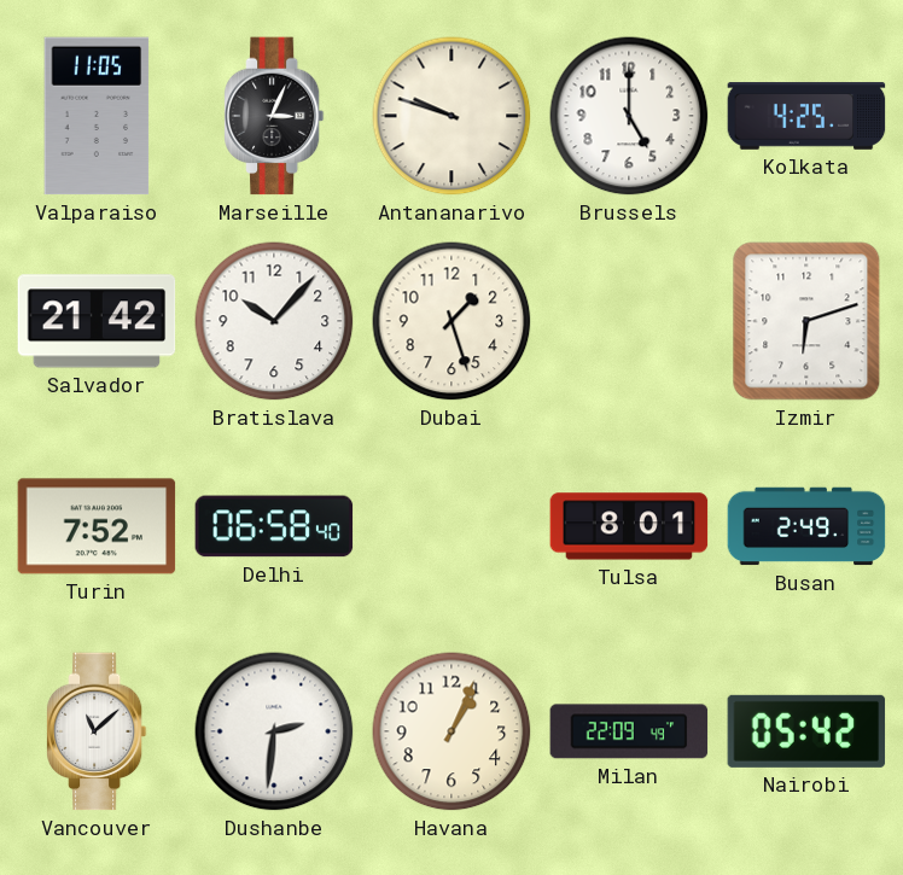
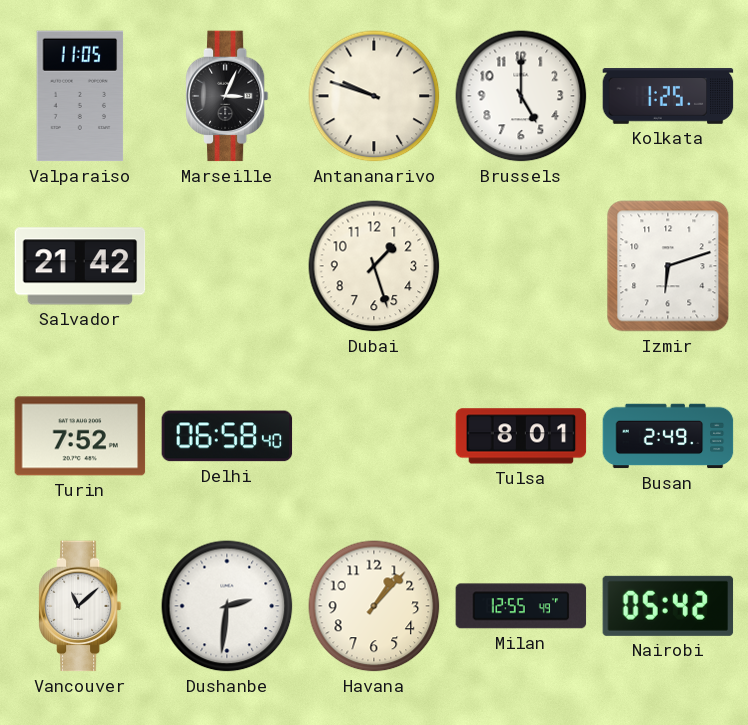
Kolkata: 4:25 -> 1:25 (668, 96)
Bratislava: 10:07 -> none (274, 321)
Havana: 1:04 -> 1:07 (374, 606)
Milan: 22:09 -> 12:55 (521, 606)
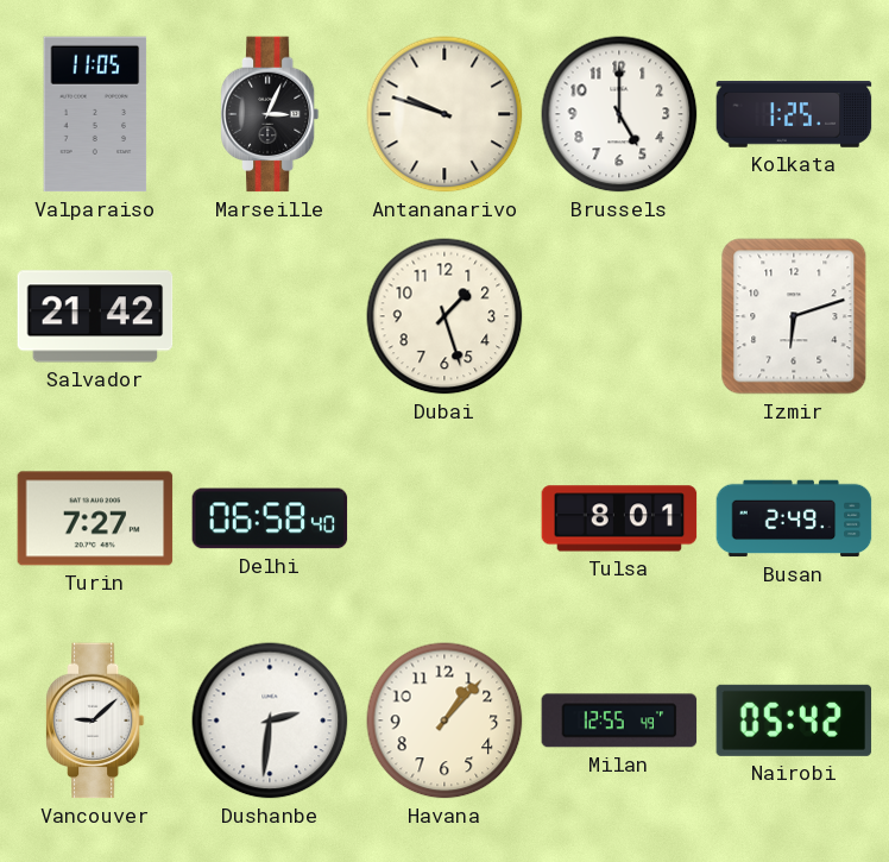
Turin: 7:52 -> 7:27 (95, 518)
Vancouver: 11:08 -> 9:08 (95, 721)
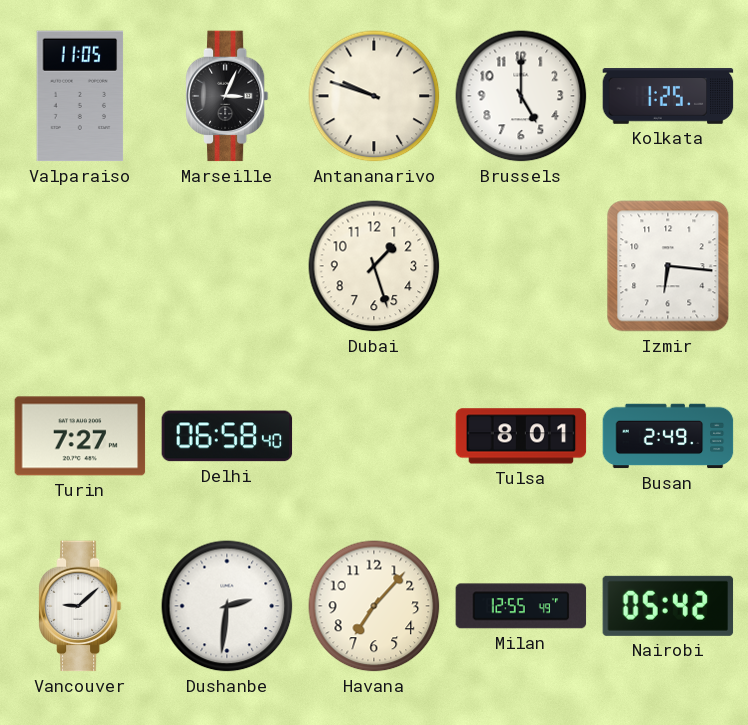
Salvador: 21:42 -> none (95, 316)
Izmir: 6:12 -> 6:16 (668, 266)
Havana: 1:07 -> 7:07 (374, 606)
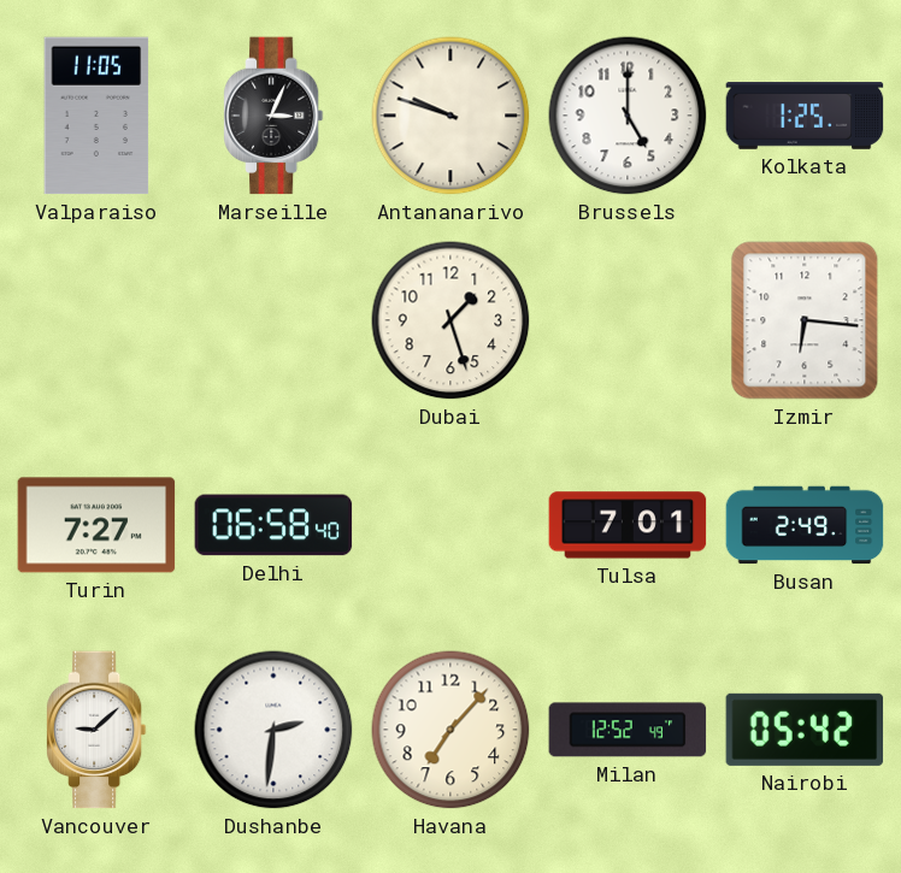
Tulsa: 8:01 -> 7:01 (628, 525)
Milan: 12:55 -> 12:52 (628, 730)
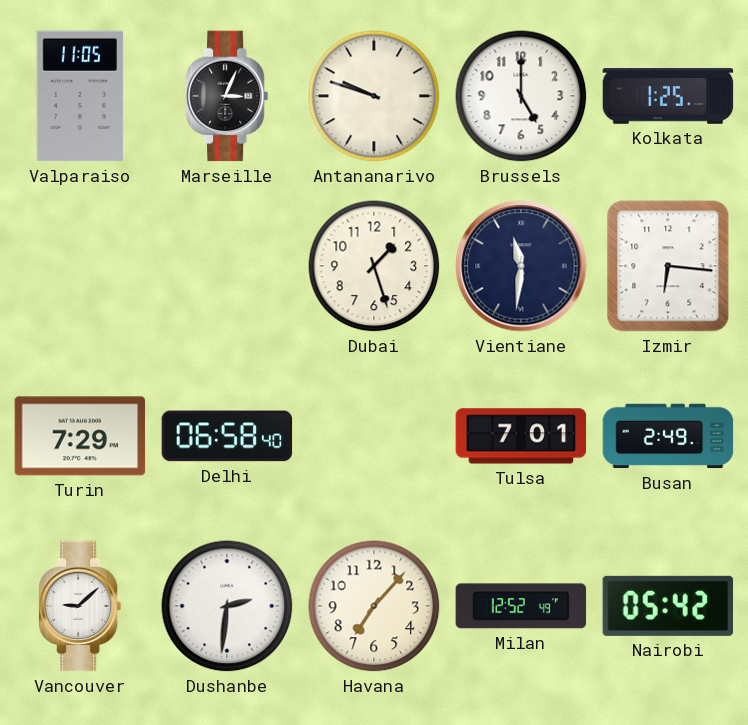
Vientiane: none -> 11:31 (521, 266)
Turin: 7:27 -> 7:29 (80, 436)
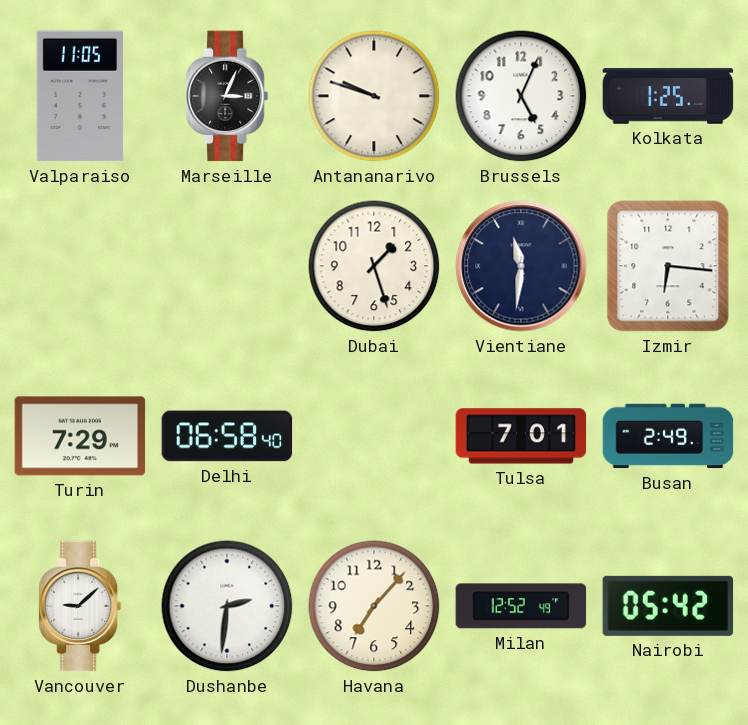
Brussels: 5:00 -> 5:04 (521, 96)
